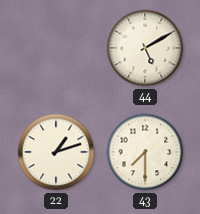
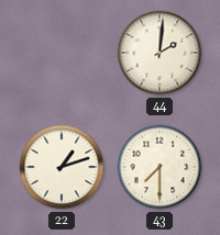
44: 5:10 -> 2:01 (159, 53)
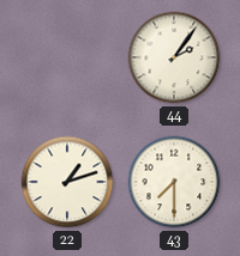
44: 2:01 -> 2:06 (174, 57)
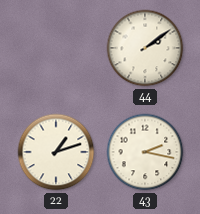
44: 2:06 -> 2:09 (145, 48)
43: 7:30 -> 2:17 (145, 152)
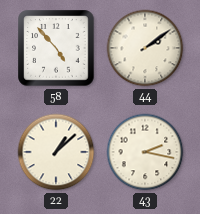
58: none -> 4:53 (56, 48)
22: 1:12 -> 1:08 (56, 152)
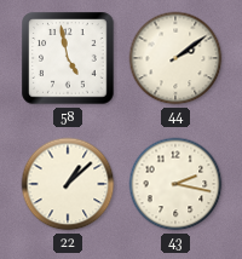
58: 4:53 -> 4:58 (68, 58)
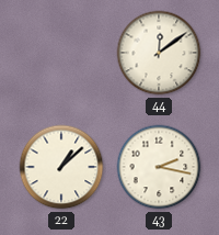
58: 4:58 -> none (68, 58)
44: 2:09 -> 12:09 (159, 53)
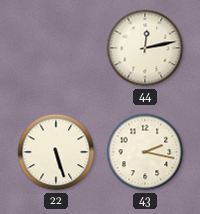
44: 12:09 -> 12:13 (145, 48)
22: 1:08 -> 5:27 (56, 152)
